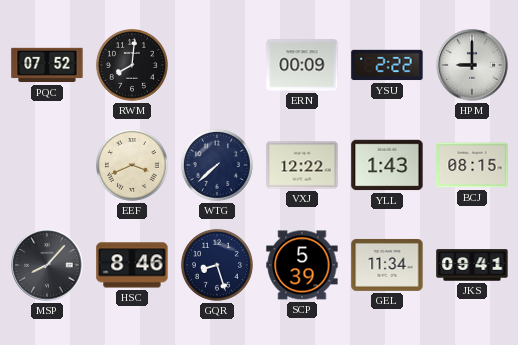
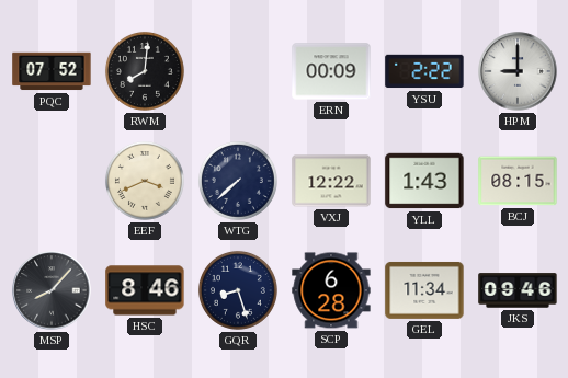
SCP: 5:39 -> 6:28 (331, 290)
JKS: 09:41 -> 09:46 (518, 290)
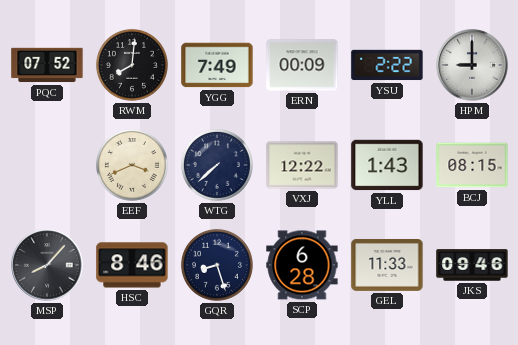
YGG: none -> 7:49 (217, 65)
GEL: 11:34 -> 11:33 (387, 265)
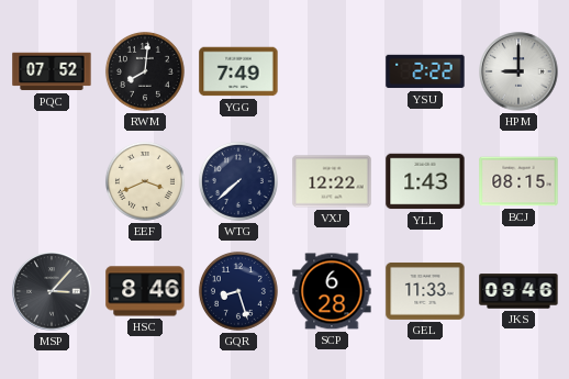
ERN: 00:09 -> none (302, 65)
MSP: 8:07 -> 3:07 (52, 291)
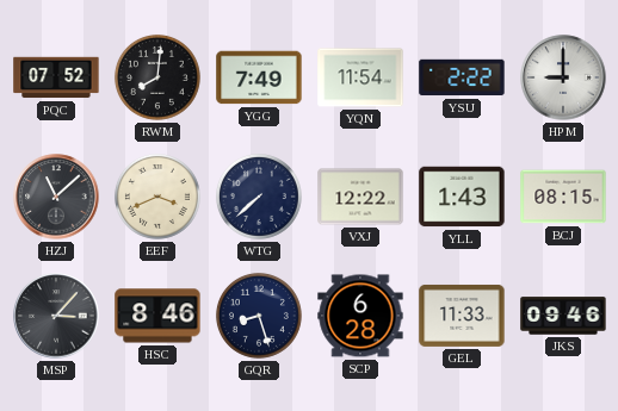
YQN: none -> 11:54 (360, 77)
HZJ: none -> 11:08 (56, 197)
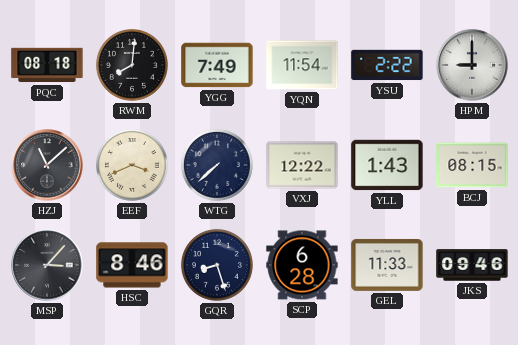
PQC: 07:52 -> 08:18 (47, 65)
